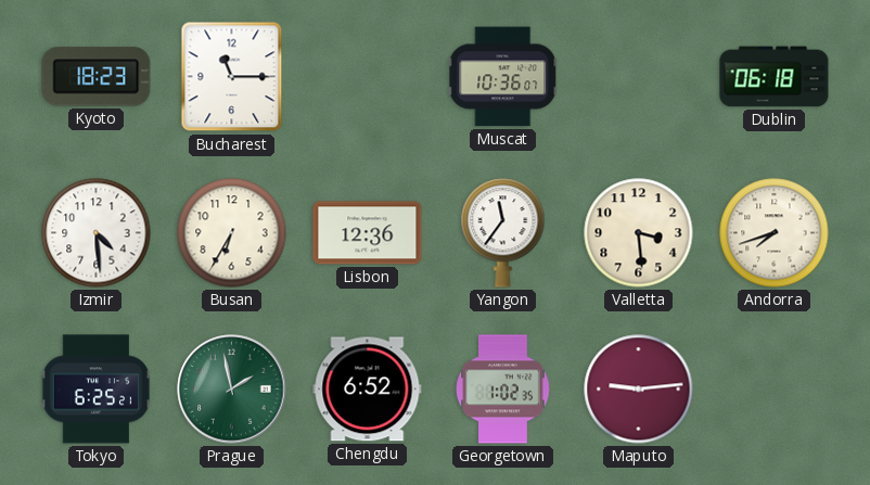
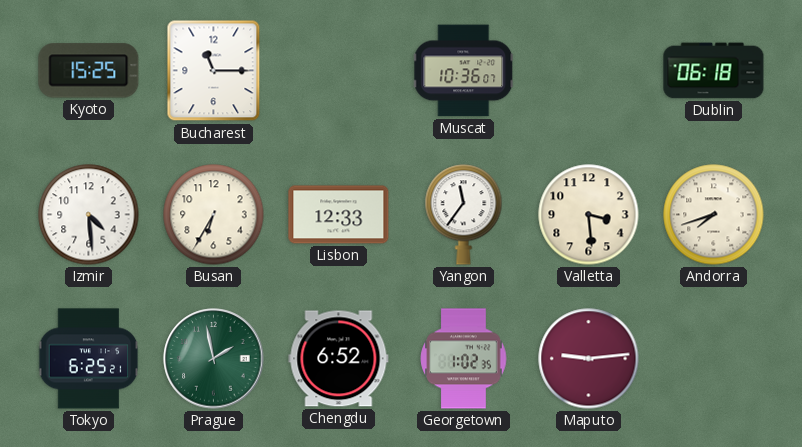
Kyoto: 18:23 -> 15:25 (89, 71)
Lisbon: 12:36 -> 12:33 (339, 215)
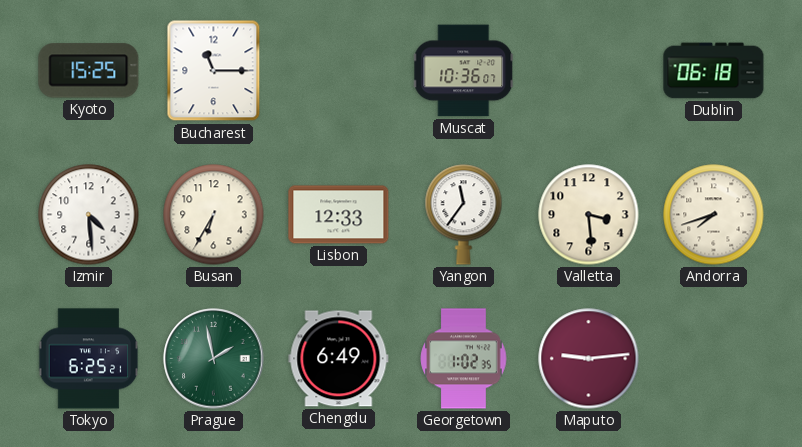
Chengdu: 6:52 -> 6:49 (339, 359)
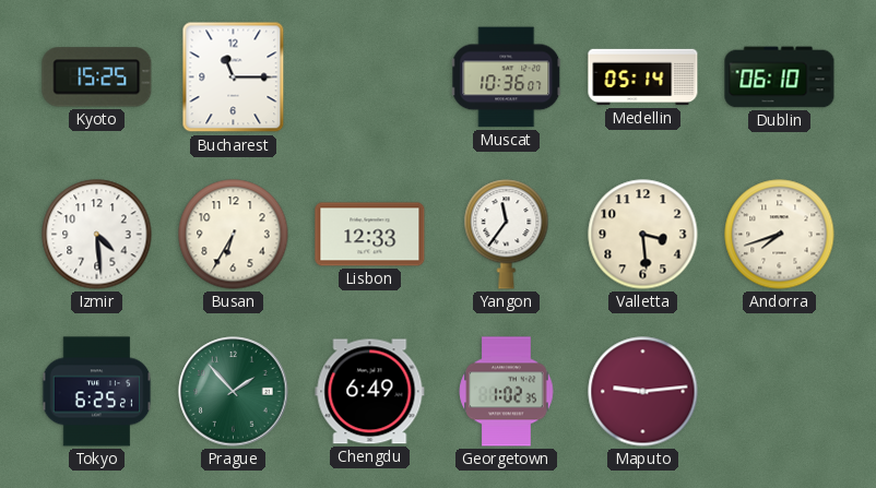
Medellin: none -> 05:14 (643, 78)
Dublin: 06:18 -> 06:10 (780, 78)
Prague: 1:58 -> 1:53 (234, 392)
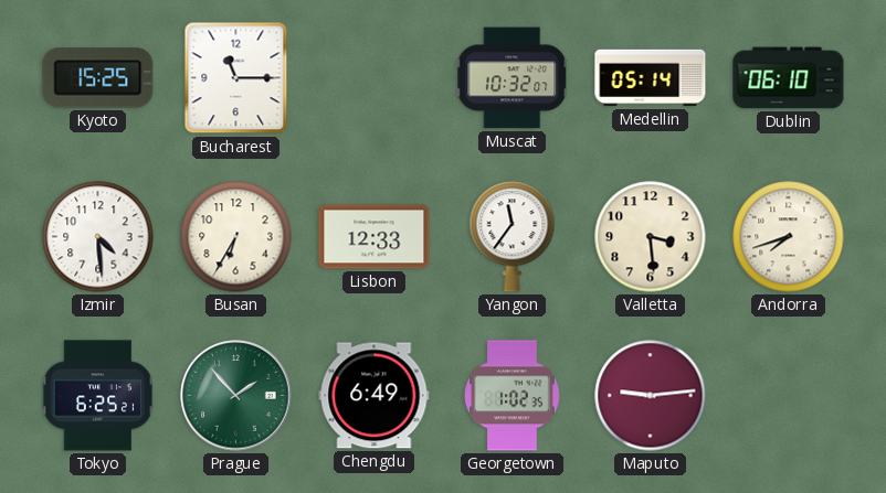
Muscat: 10:36 -> 10:32 (513, 78)
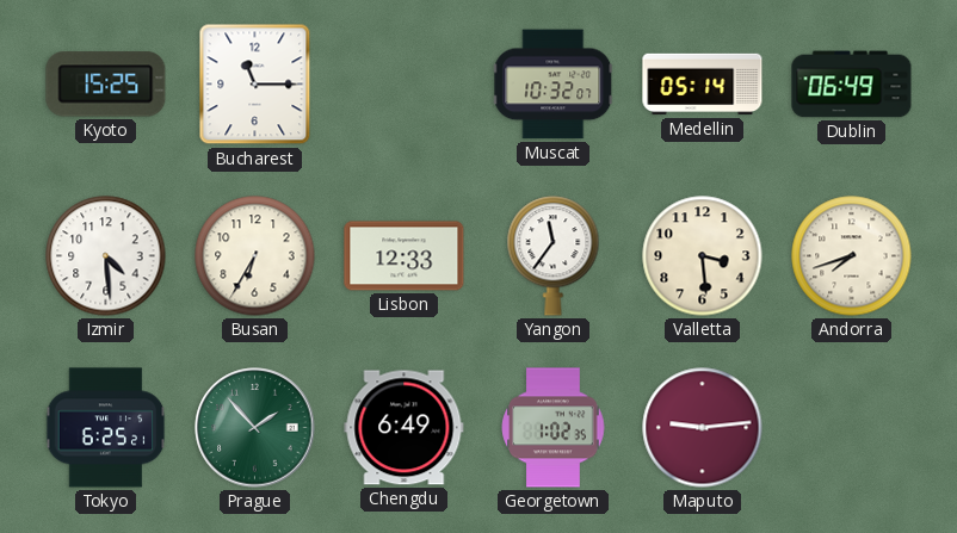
Dublin: 06:10 -> 06:49 (852, 85)
